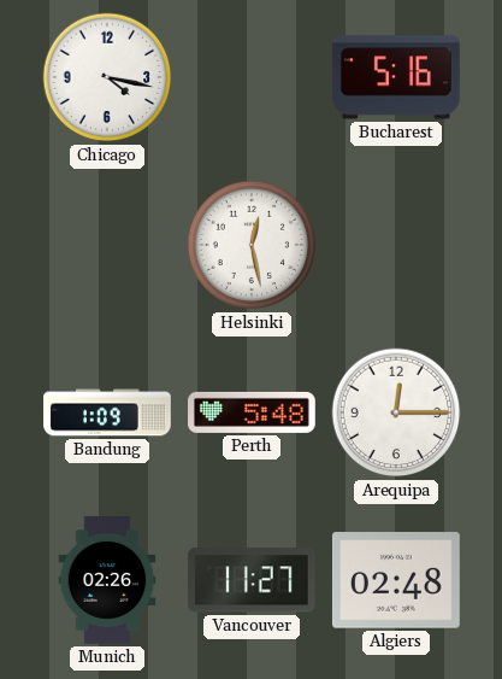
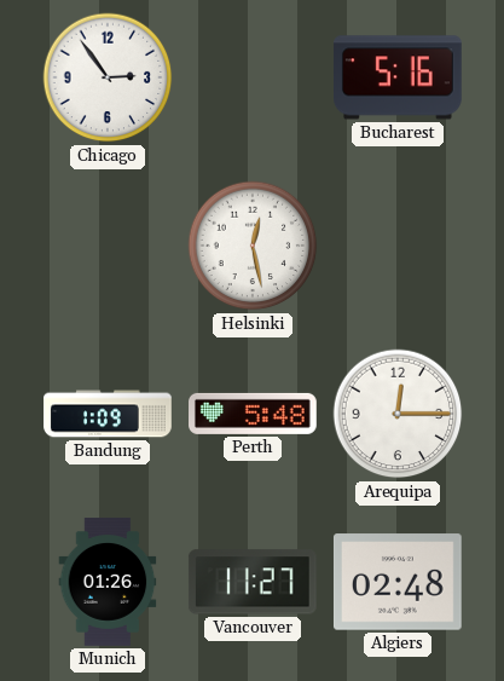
Chicago: 4:17 -> 2:54 (108, 77)
Munich: 02:26 -> 01:26 (108, 582)
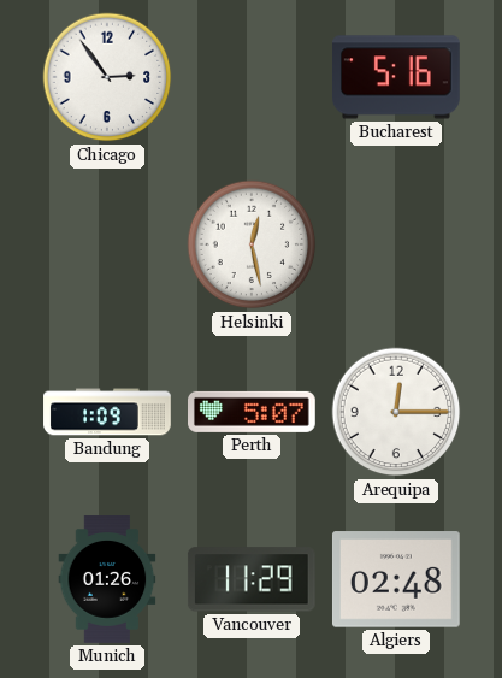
Perth: 5:48 -> 5:07 (253, 412)
Vancouver: 11:27 -> 11:29 (252, 579)
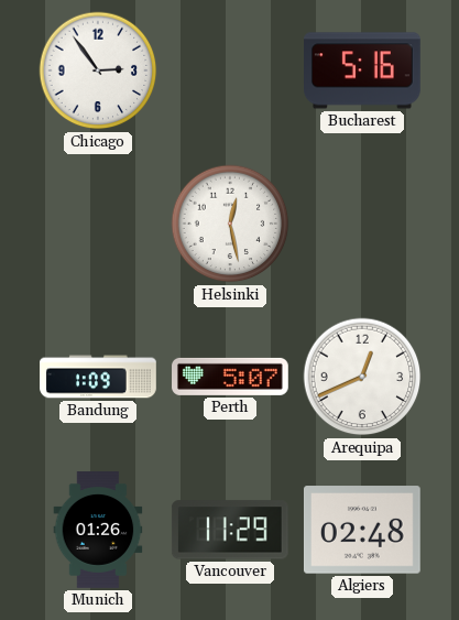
Arequipa: 12:15 -> 12:41 (362, 377)
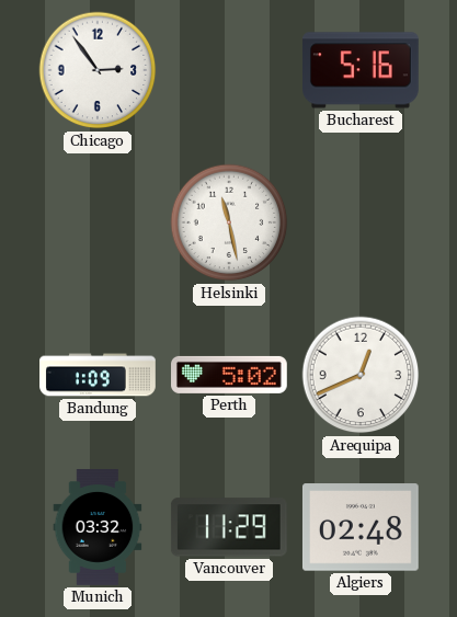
Helsinki: 12:28 -> 11:28 (229, 222)
Perth: 5:07 -> 5:02 (230, 375)
Munich: 01:26 -> 03:32 (98, 527)
